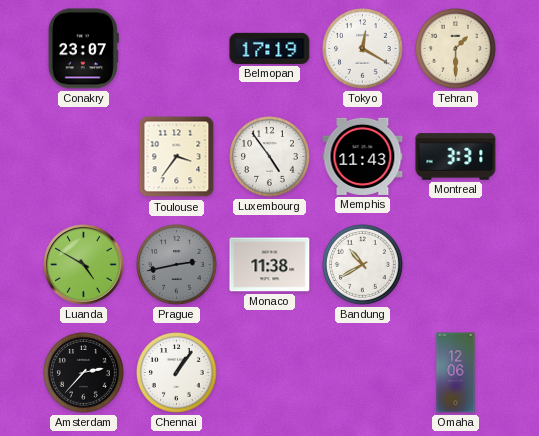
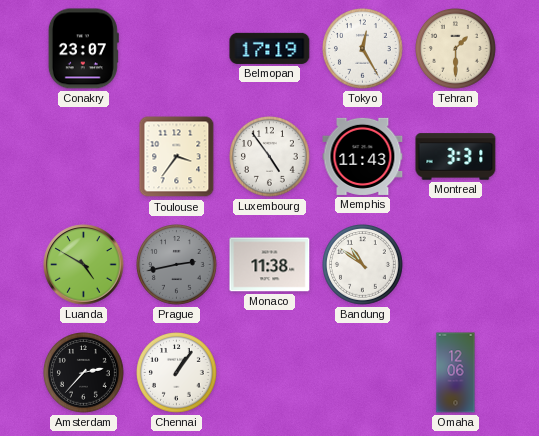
Tokyo: 12:20 -> 12:25 (363, 49)
Bandung: 10:40 -> 10:51 (363, 265)
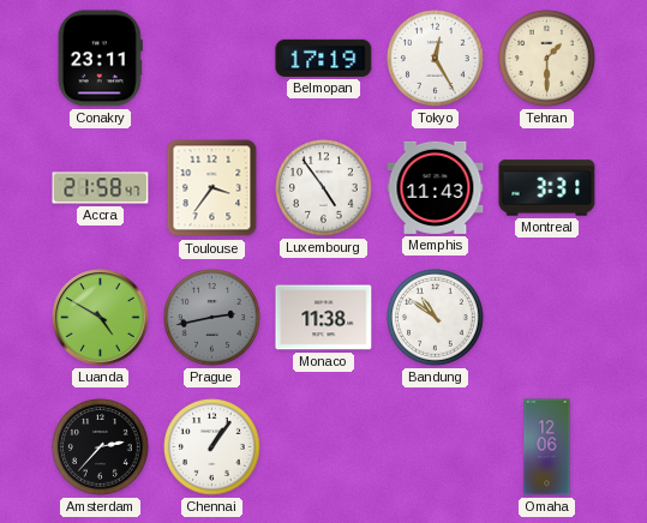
Conakry: 23:07 -> 23:11 (100, 59)
Accra: none -> 21:58 (101, 188)
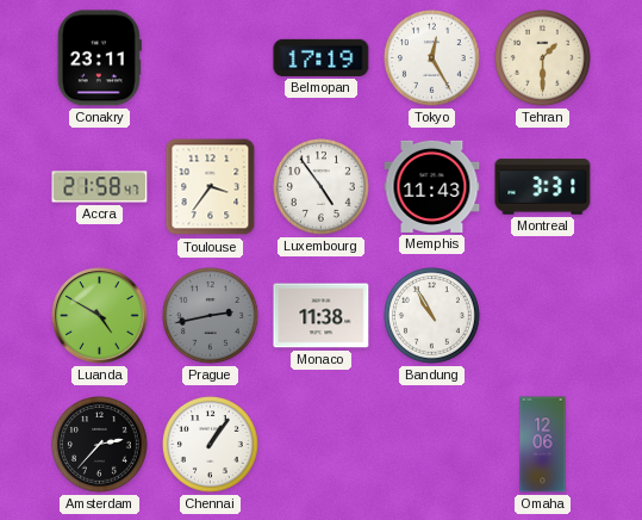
Bandung: 10:51 -> 10:55 (432, 316)
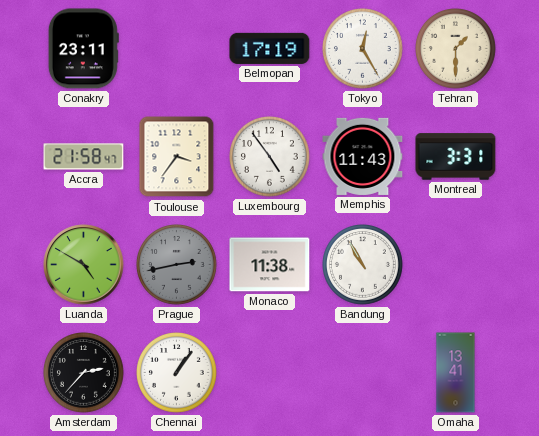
Omaha: 12:06 -> 13:41 (456, 373)
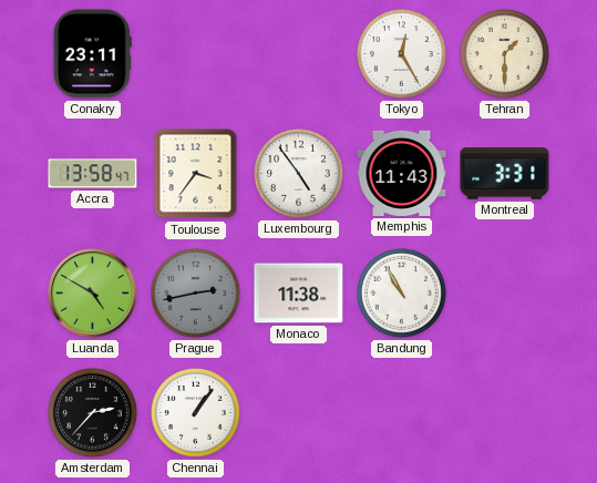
Belmopan: 17:19 -> none (270, 48)
Accra: 21:58 -> 13:58 (93, 174)
Omaha: 13:41 -> none (456, 373)
